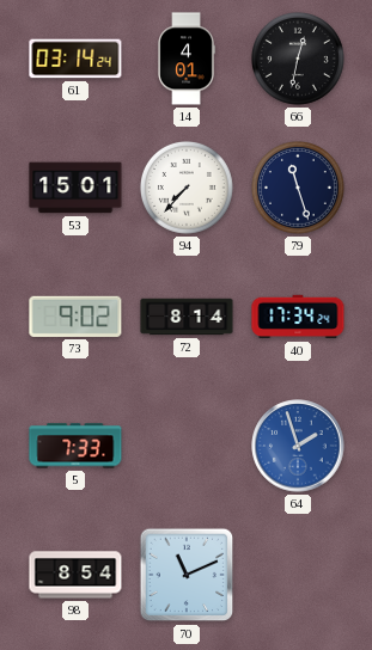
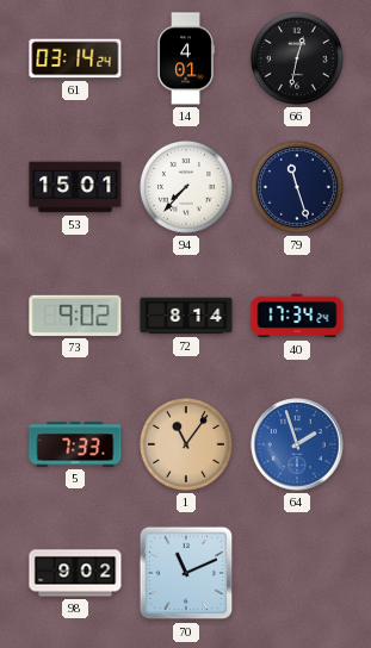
1: none -> 11:06 (186, 444)
98: 8:54 -> 9:02 (75, 573)
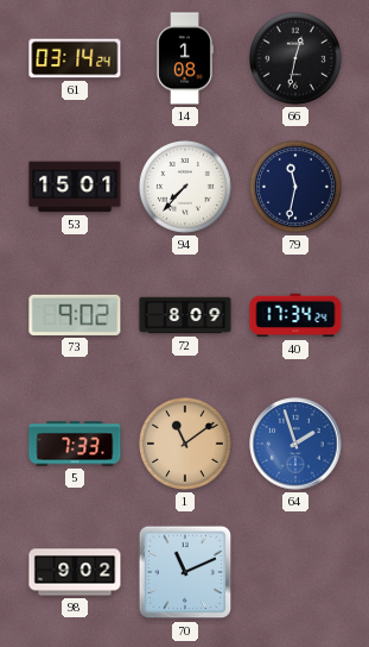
14: 4:01 -> 1:08 (185, 58)
79: 11:27 -> 11:32 (295, 187)
72: 8:14 -> 8:09 (185, 315)
1: 11:06 -> 11:09 (185, 444)
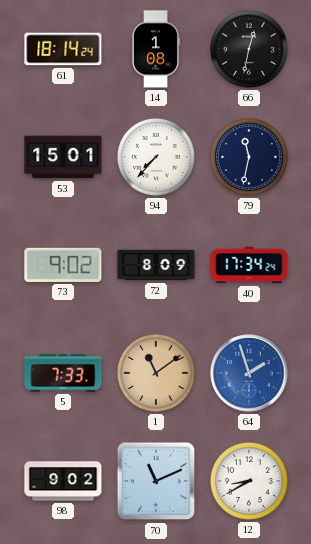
61: 03:14 -> 18:14 (63, 49)
12: none -> 8:40 (249, 481)
